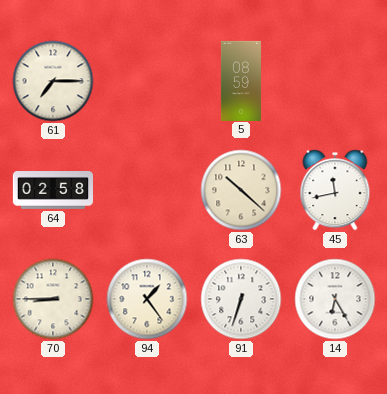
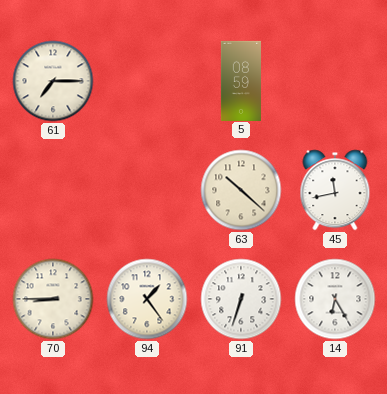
64: 02:58 -> none (52, 191)
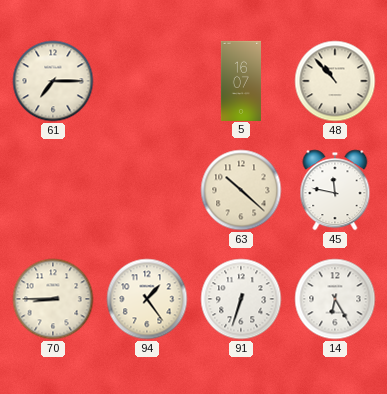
5: 08:59 -> 16:07 (241, 80)
48: none -> 10:53 (335, 81)
45: 11:43 -> 11:47 (335, 190)
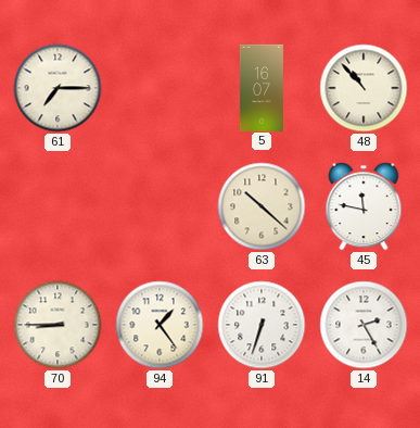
14: 6:25 -> 2:25 (364, 325)
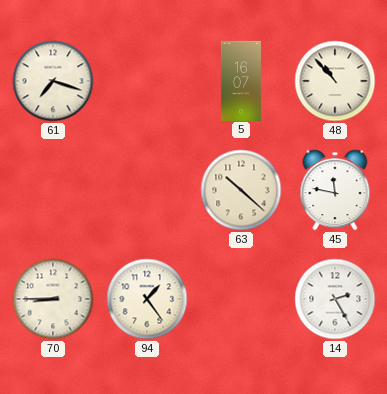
61: 7:15 -> 7:18 (53, 81)
91: 6:33 -> none (262, 325)
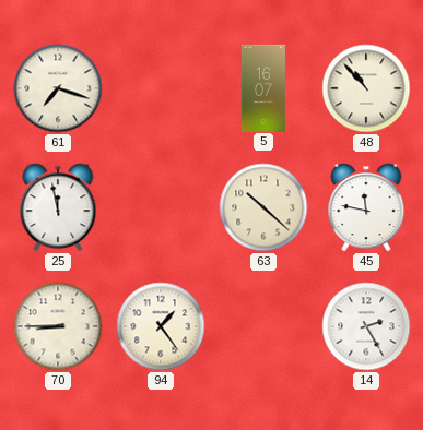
25: none -> 11:58 (58, 207)
